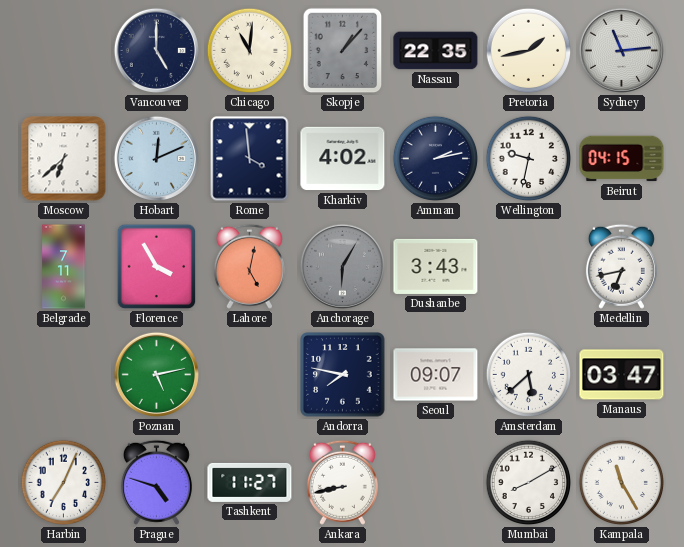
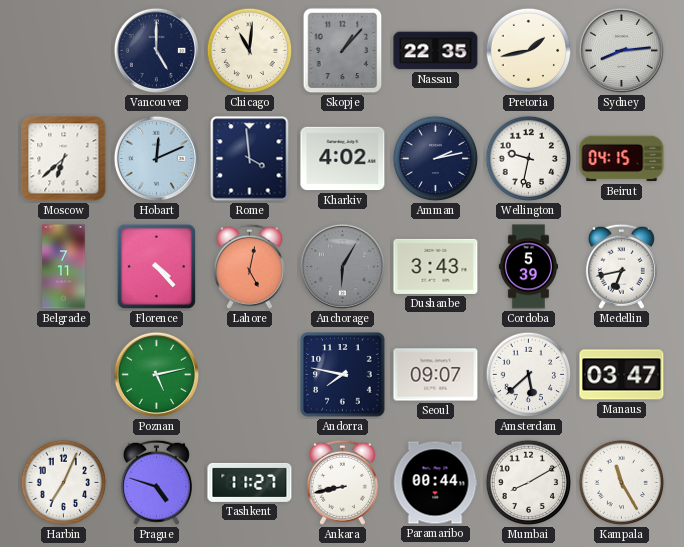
Sydney: 11:14 -> 8:14 (621, 50)
Florence: 3:55 -> 4:23 (157, 267)
Cordoba: none -> 5:39 (528, 267)
Paramaribo: none -> 00:44 (435, 483)
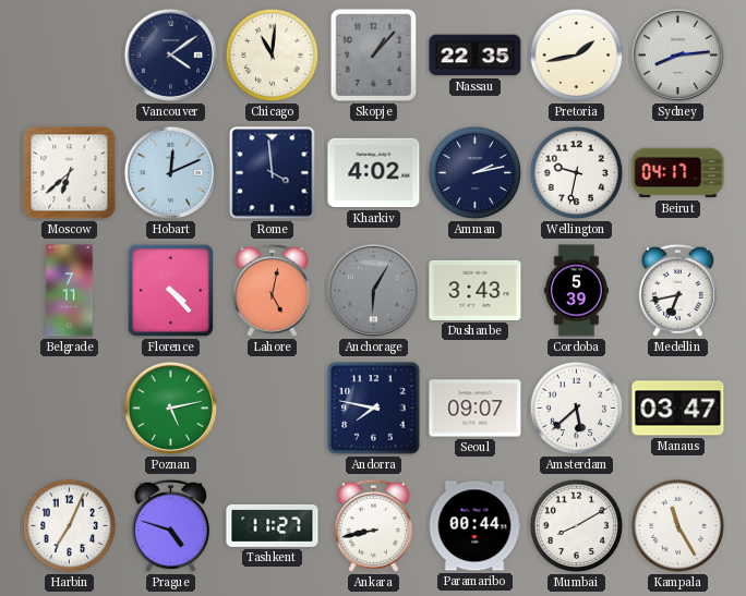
Vancouver: 5:00 -> 4:09 (170, 54)
Beirut: 04:15 -> 04:17 (678, 173)
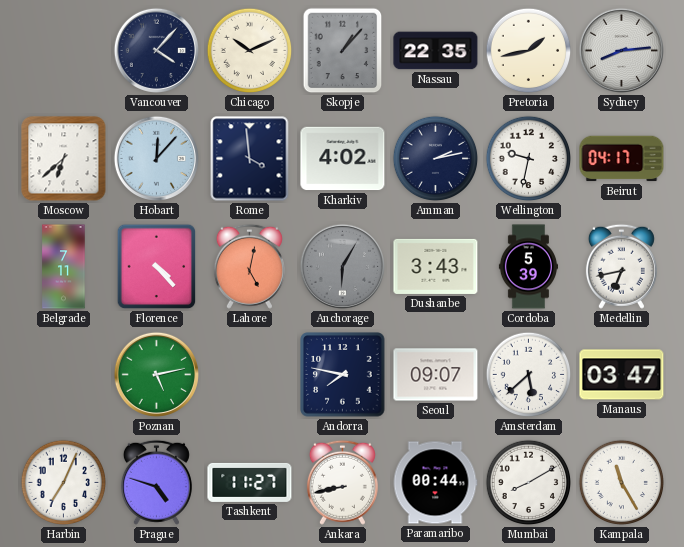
Vancouver: 4:09 -> 4:07 (156, 50)
Chicago: 11:01 -> 10:11 (250, 51)
Hobart: 12:11 -> 12:07 (156, 158)
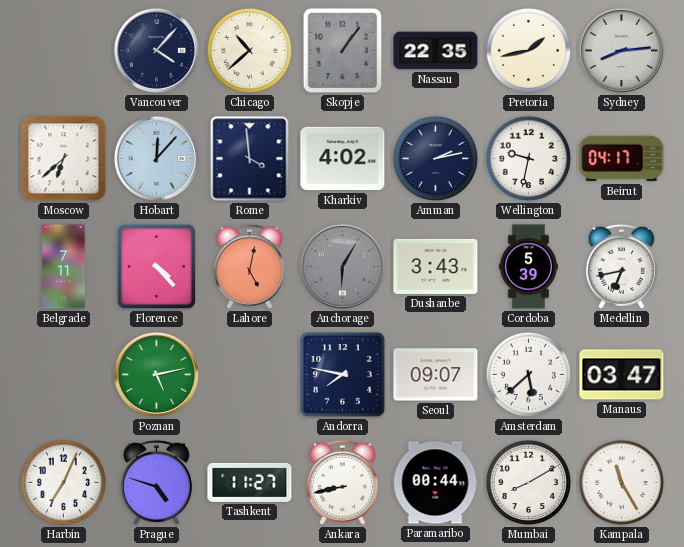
Chicago: 10:11 -> 10:38 (250, 51)
Skopje: 1:07 -> 1:06 (343, 51)
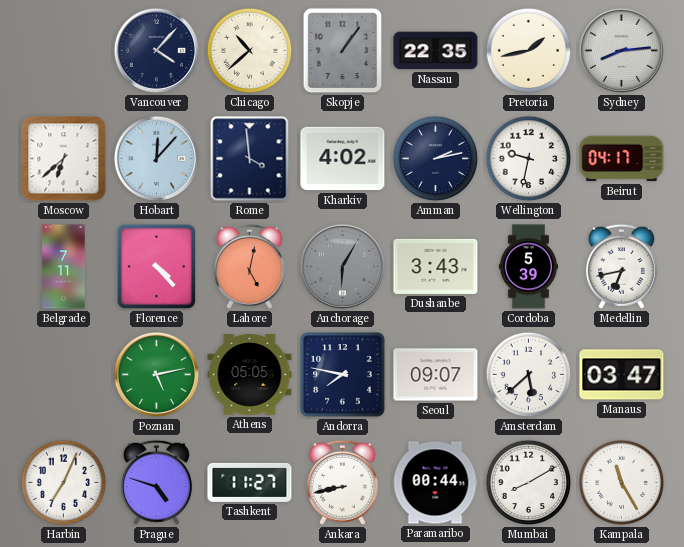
Athens: none -> 05:05 (250, 375)
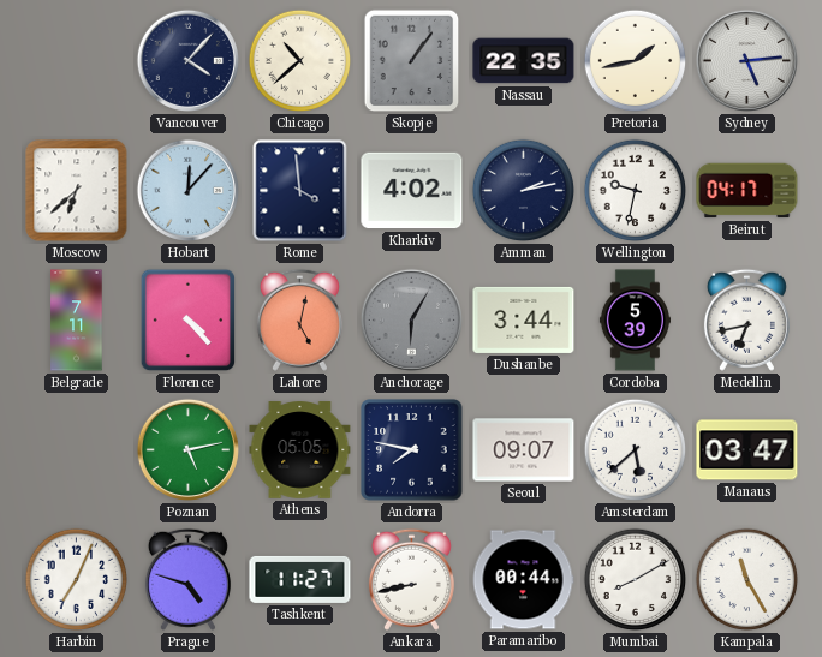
Sydney: 8:14 -> 5:14 (746, 60)
Dushanbe: 3:43 -> 3:44 (524, 319)
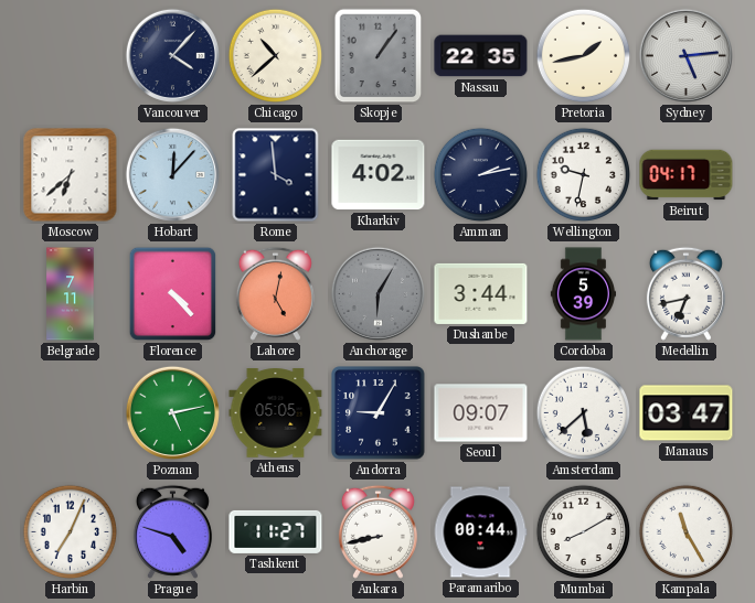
Andorra: 7:47 -> 9:05 (379, 413)
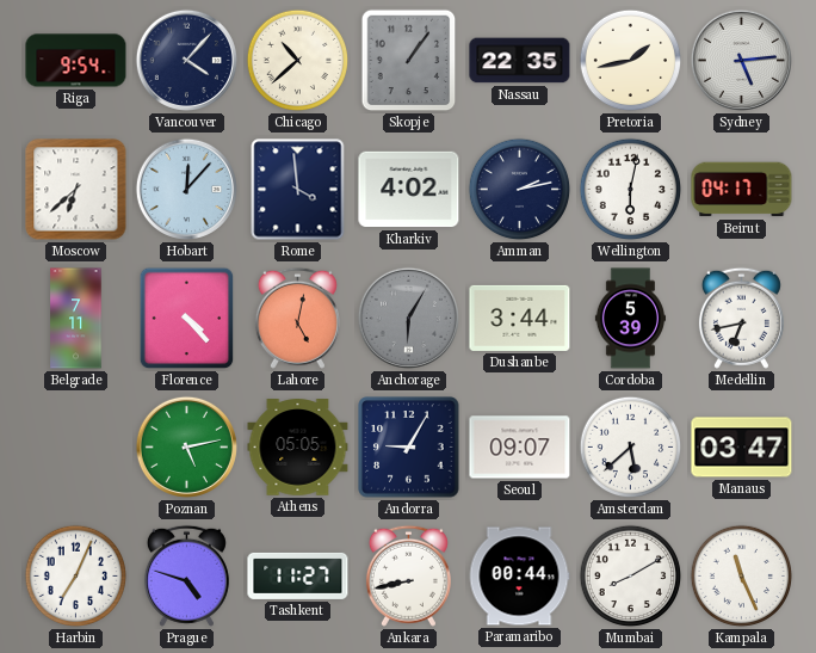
Riga: none -> 9:54 (76, 61)
Wellington: 9:32 -> 6:02 (631, 190)
Kampala: 11:25 -> 11:26 (742, 577)
